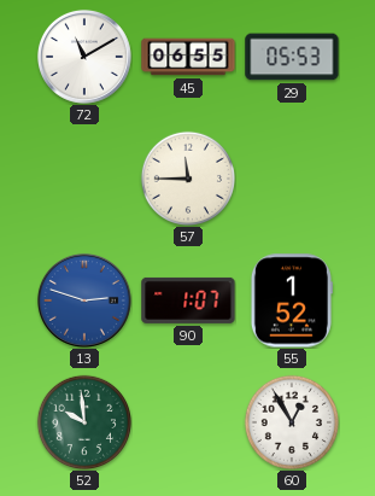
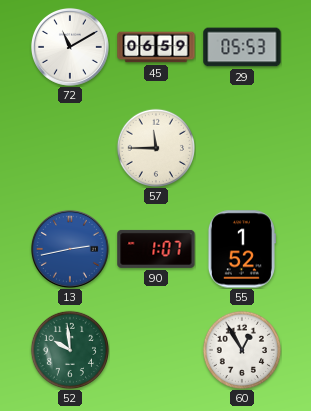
45: 06:55 -> 06:59 (156, 47)
13: 2:48 -> 2:43 (70, 249)
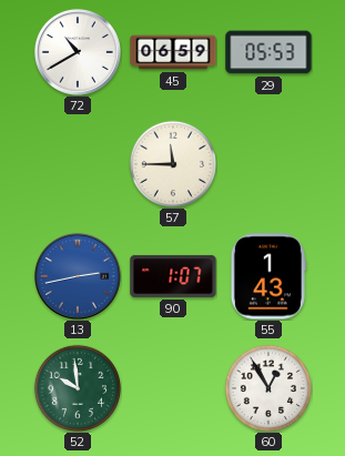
72: 11:10 -> 10:40 (78, 52)
55: 1:52 -> 1:43 (267, 276)
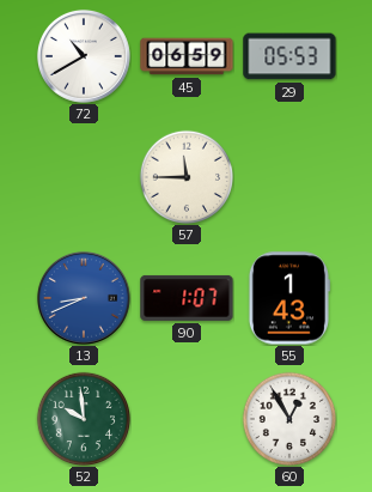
13: 2:43 -> 8:41 (84, 298)
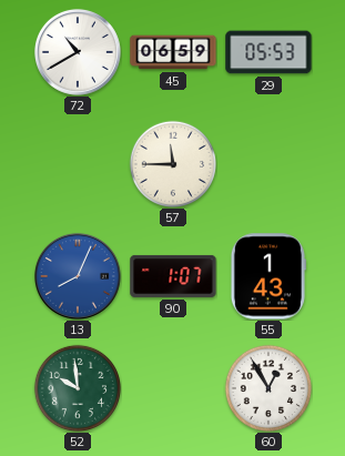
13: 8:41 -> 8:04 (78, 276)
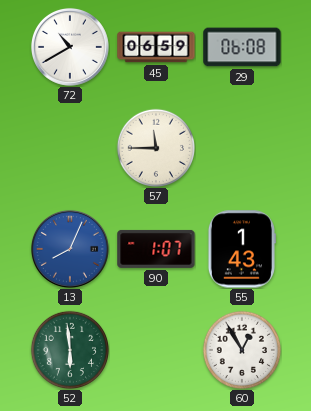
29: 05:53 -> 06:08 (242, 47)
52: 9:59 -> 5:59 (69, 349)
